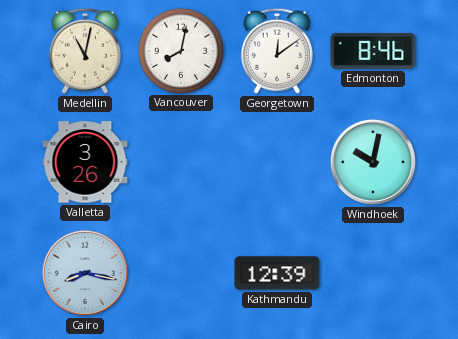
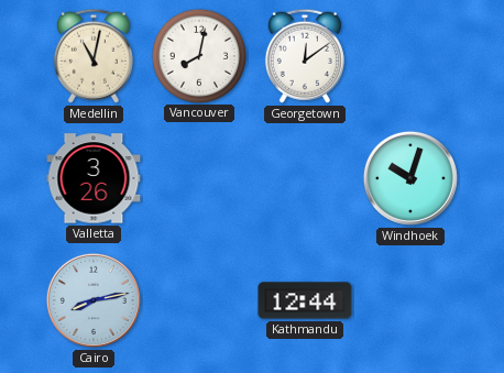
Edmonton: 8:46 -> none (373, 51)
Windhoek: 10:02 -> 10:03 (410, 178)
Cairo: 8:17 -> 8:13 (94, 300)
Kathmandu: 12:39 -> 12:44 (305, 300)
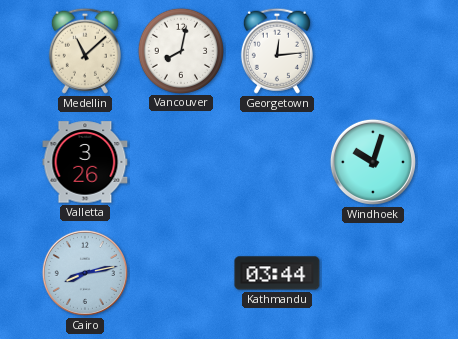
Medellin: 11:02 -> 11:08 (85, 51)
Georgetown: 12:09 -> 12:14 (277, 51)
Kathmandu: 12:44 -> 03:44 (277, 273)
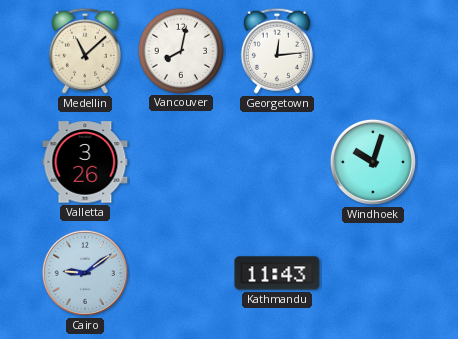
Cairo: 8:13 -> 9:09 (85, 273)
Kathmandu: 03:44 -> 11:43 (277, 273)
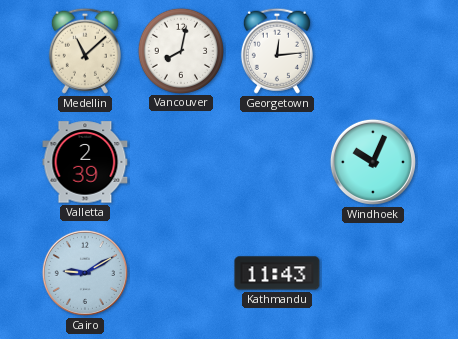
Valletta: 3:26 -> 2:39 (85, 162)
Windhoek: 10:03 -> 10:04 (373, 162)
Cairo: 9:09 -> 9:10 (85, 273)
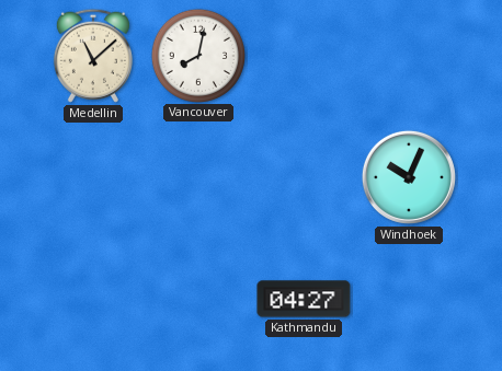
Georgetown: 12:14 -> none (277, 51)
Valletta: 2:39 -> none (85, 162)
Cairo: 9:10 -> none (85, 273)
Kathmandu: 11:43 -> 04:27 (304, 299)
